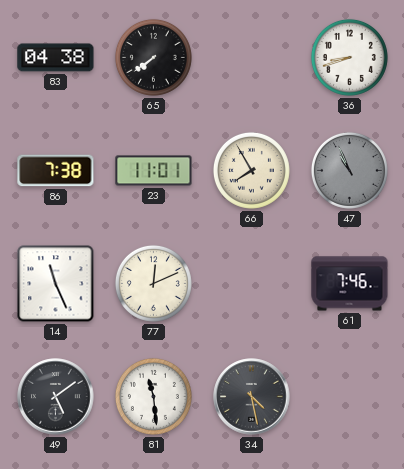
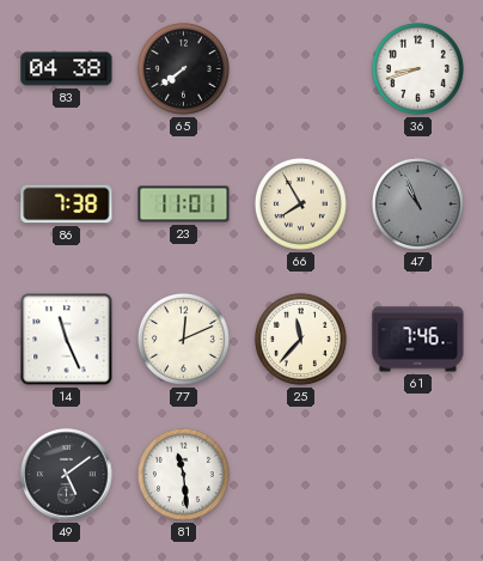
25: none -> 11:37 (300, 339)
34: 4:28 -> none (252, 397)
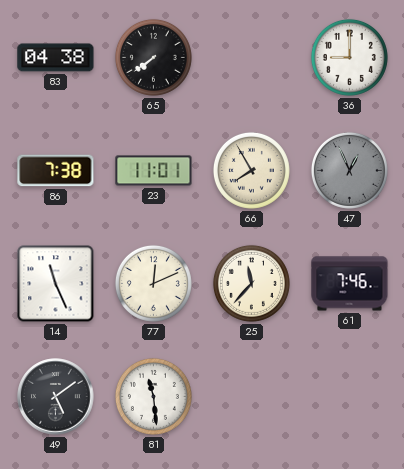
36: 8:42 -> 9:00 (349, 57)
47: 10:56 -> 12:56 (349, 170)
